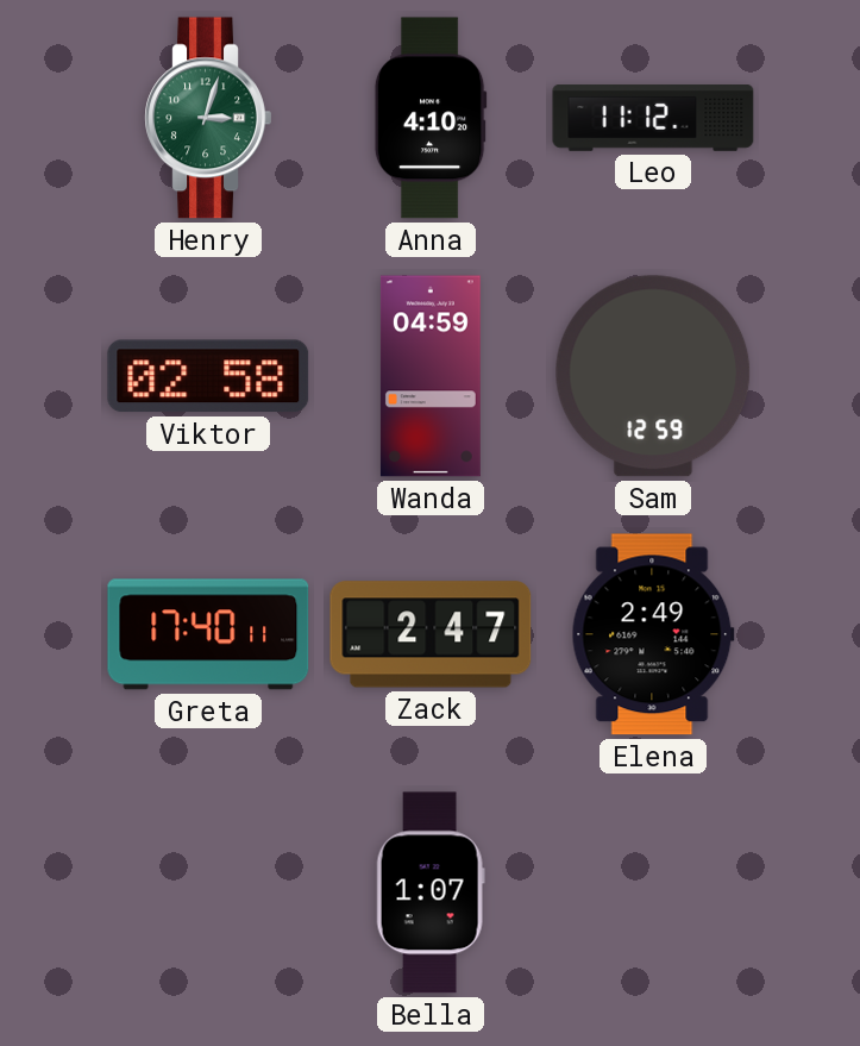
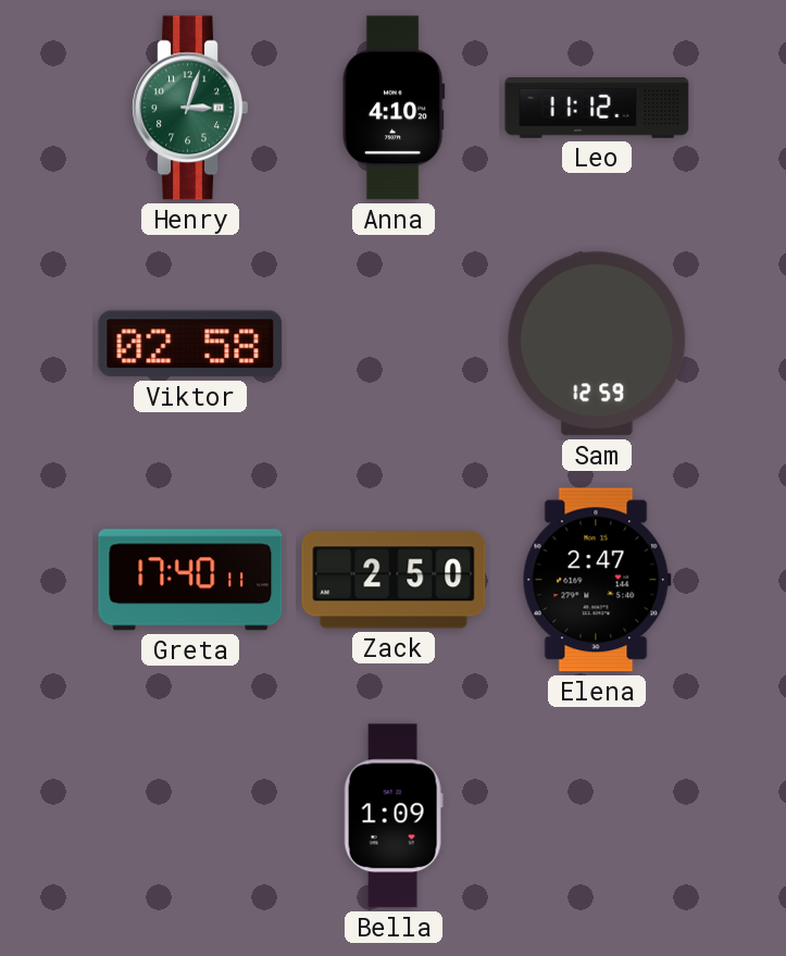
Wanda: 04:59 -> none (431, 376)
Zack: 2:47 -> 2:50 (394, 580)
Elena: 2:49 -> 2:47 (597, 580)
Bella: 1:07 -> 1:09 (394, 816)
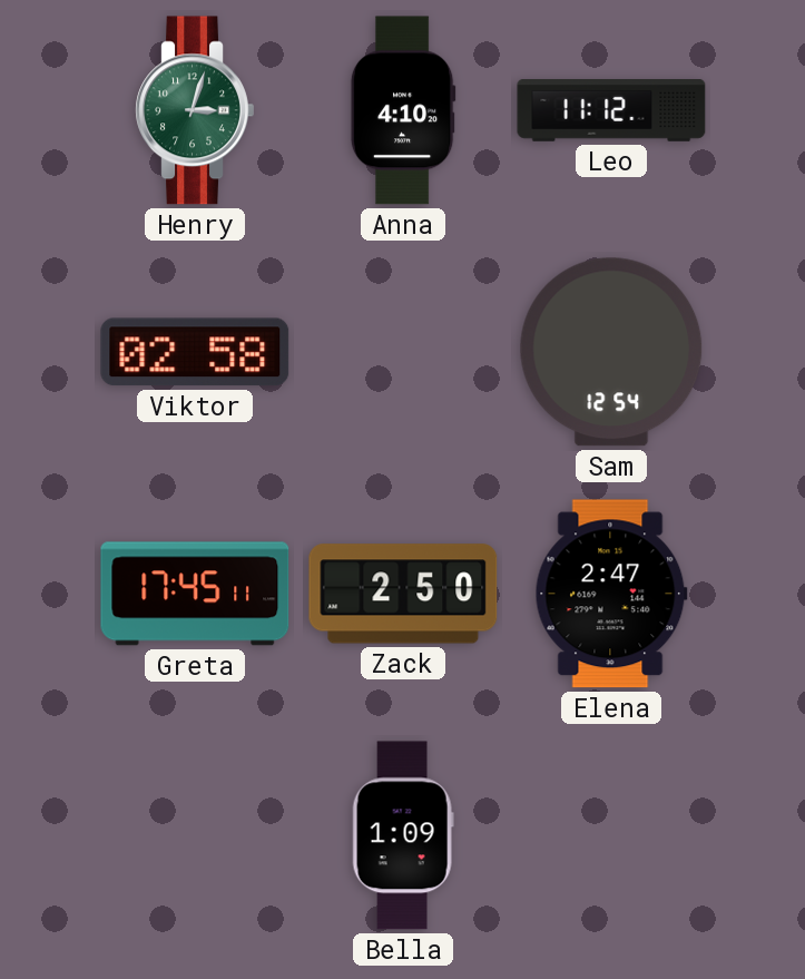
Sam: 12:59 -> 12:54 (611, 352)
Greta: 17:40 -> 17:45 (195, 594)
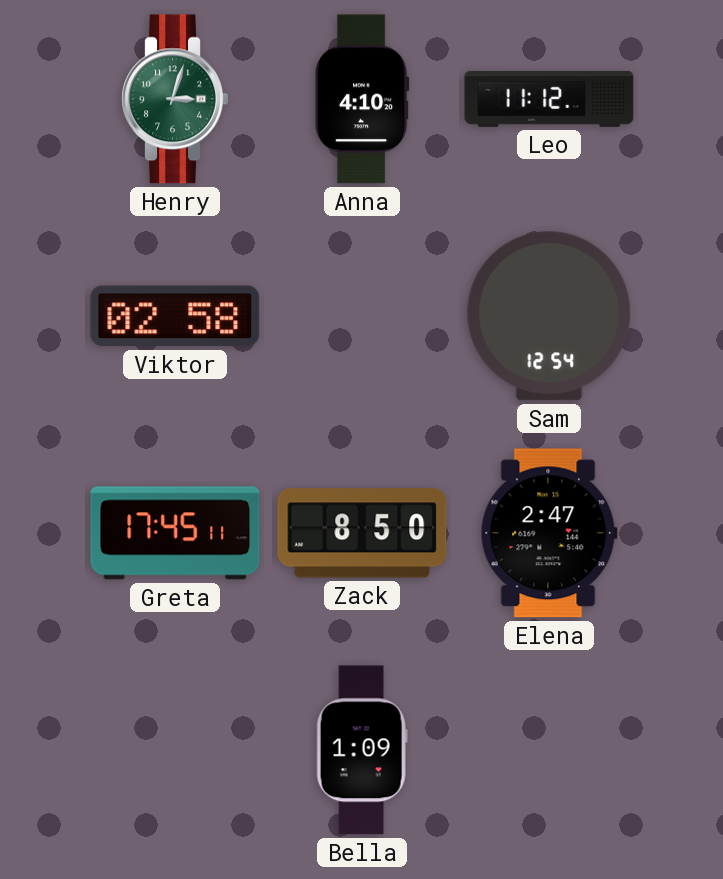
Zack: 2:50 -> 8:50 (362, 533)
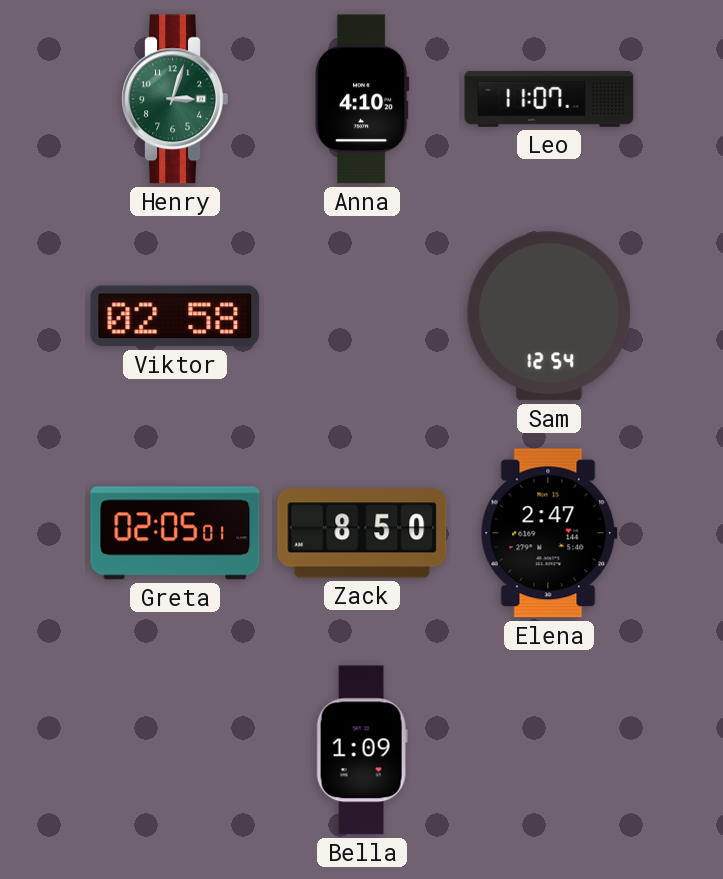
Leo: 11:12 -> 11:07 (549, 100)
Greta: 17:45 -> 02:05 (175, 533)
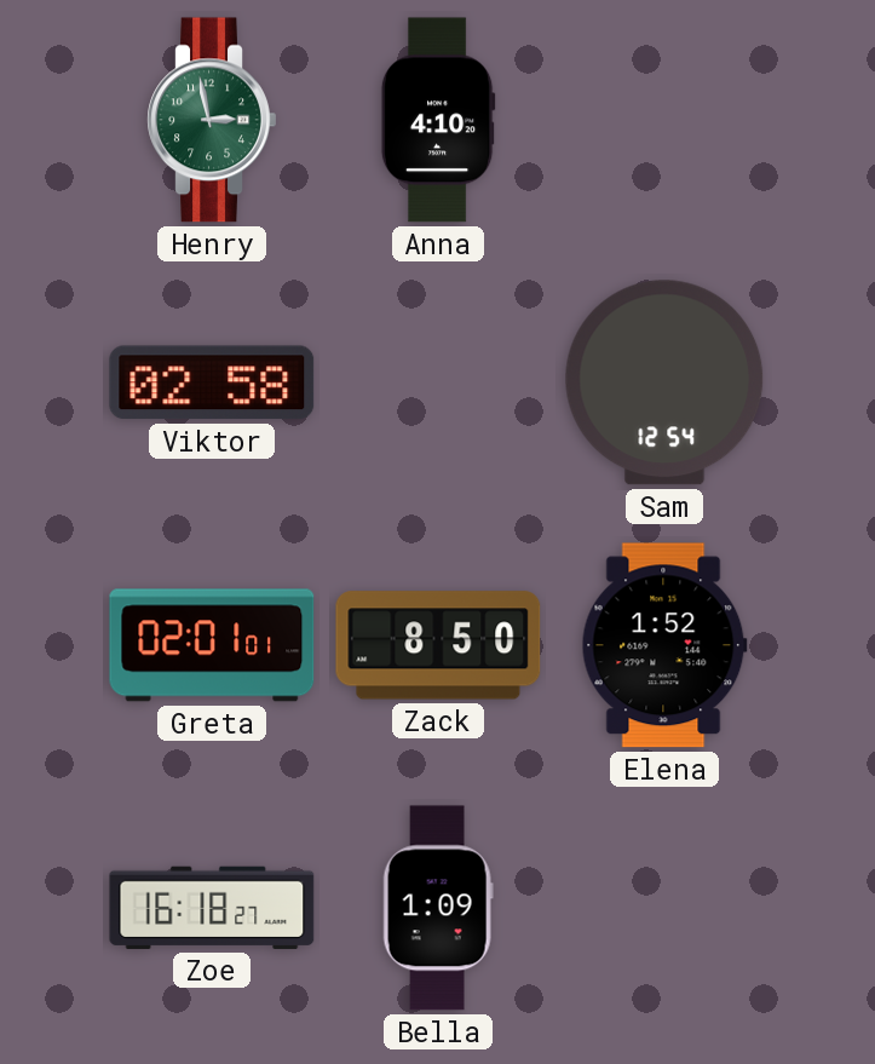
Henry: 3:03 -> 2:58 (212, 120)
Leo: 11:07 -> none (549, 100)
Greta: 02:05 -> 02:01 (212, 645)
Elena: 2:47 -> 1:52 (664, 645)
Zoe: none -> 16:18 (212, 908)
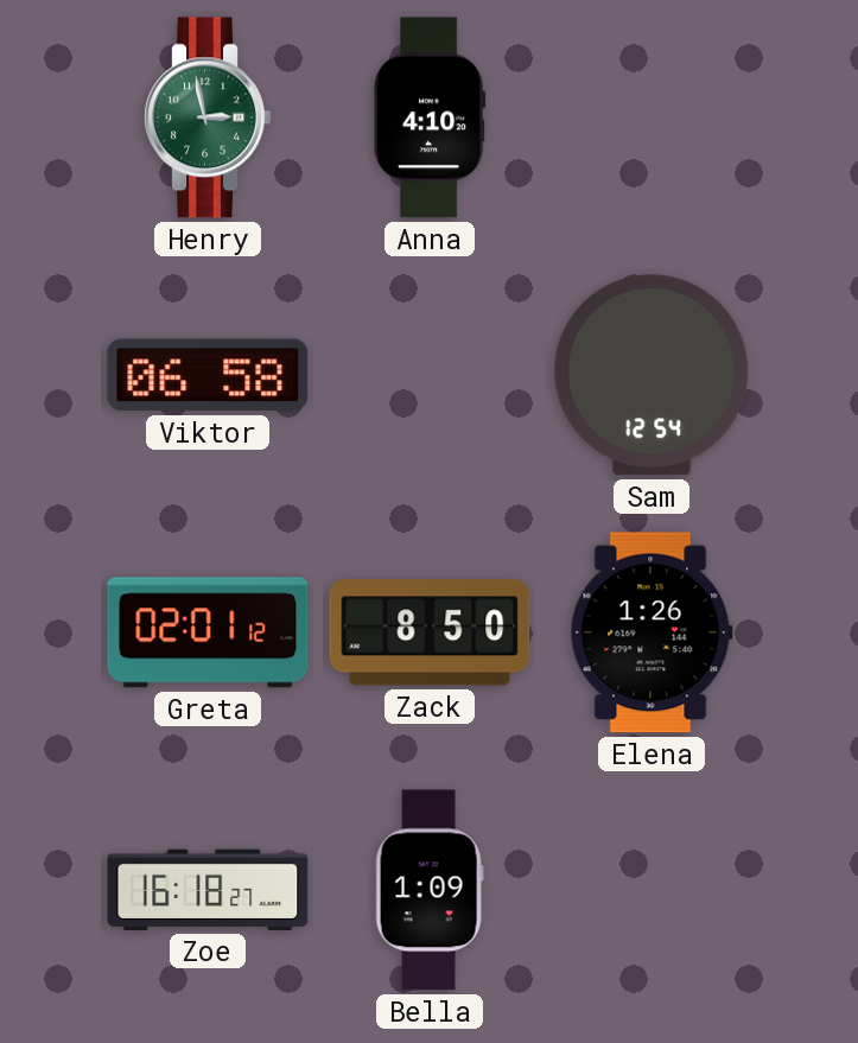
Viktor: 02:58 -> 06:58 (208, 375)
Greta: 02:01:01 -> 02:01:12 (208, 632)
Elena: 1:52 -> 1:26 (652, 632)
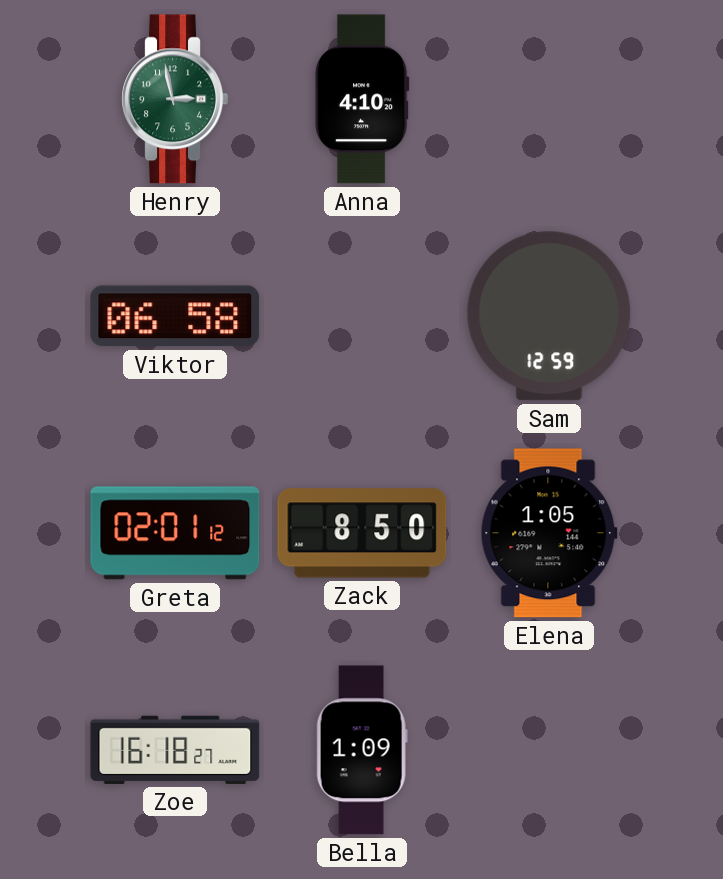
Sam: 12:54 -> 12:59 (549, 316)
Elena: 1:26 -> 1:05 (549, 533)
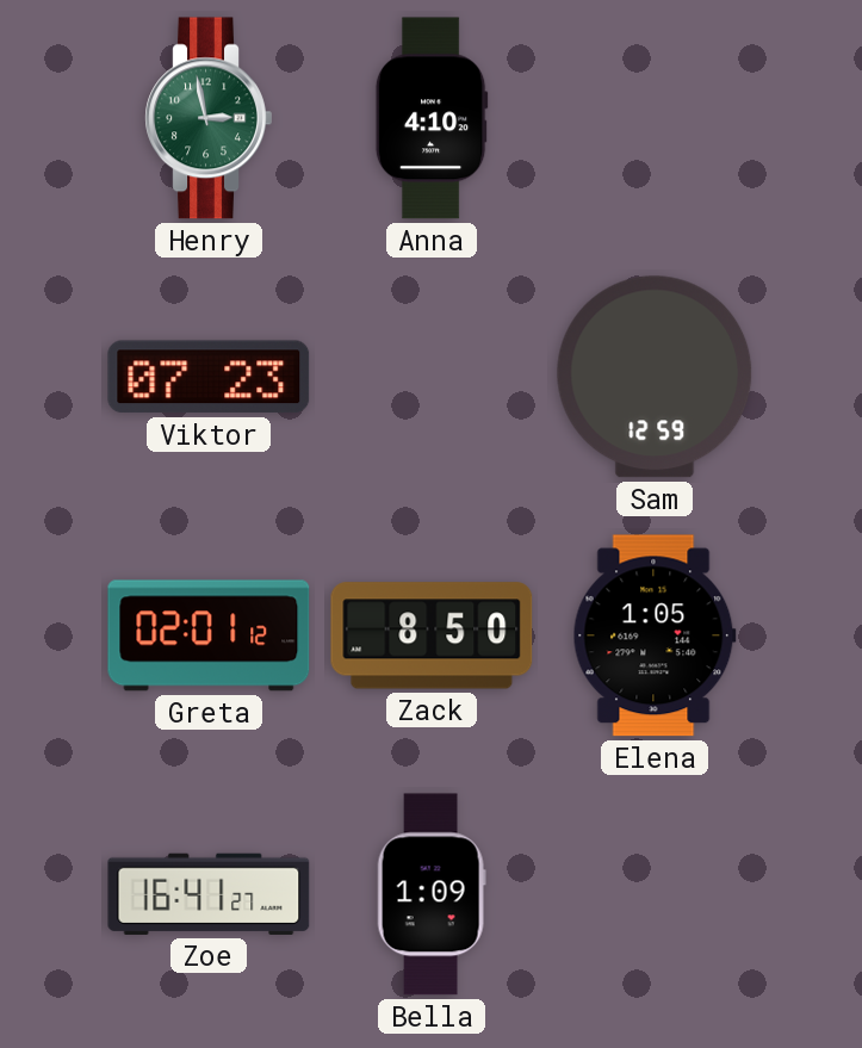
Viktor: 06:58 -> 07:23 (209, 377)
Zoe: 16:18 -> 16:41 (209, 894)
